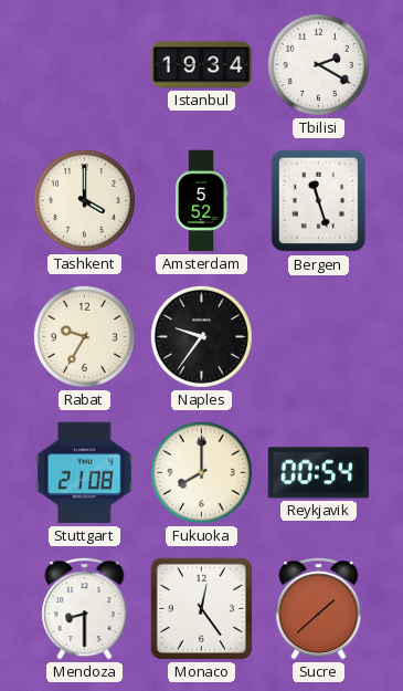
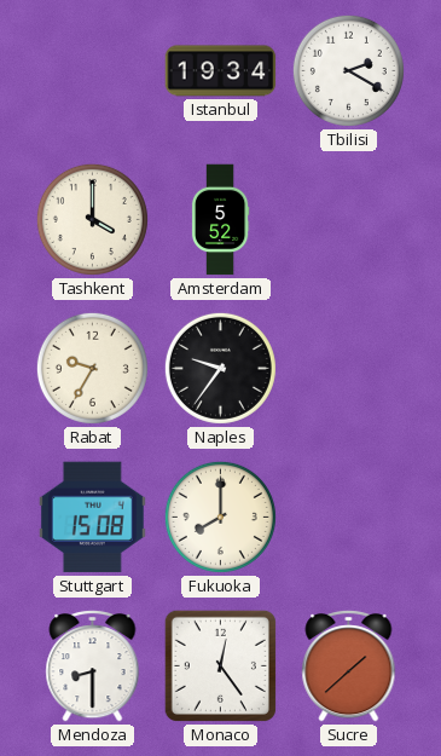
Bergen: 11:27 -> none (319, 201)
Stuttgart: 21:08 -> 15:08 (92, 518)
Reykjavik: 00:54 -> none (319, 473)
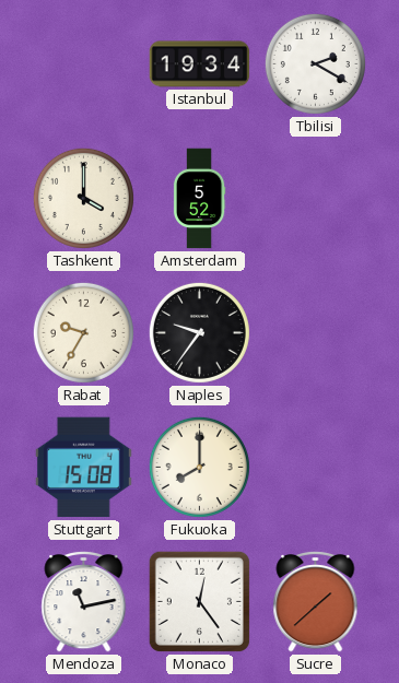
Mendoza: 8:30 -> 11:13 (84, 601)
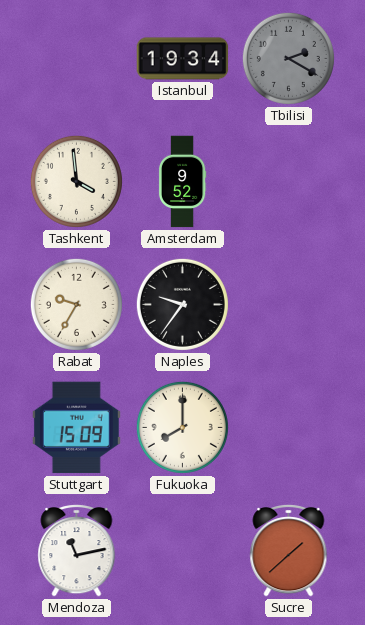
Tbilisi dial: white -> grey (288, 58)
Tashkent: 4:00 -> 3:59 (76, 181)
Amsterdam: 5:52 -> 9:52 (182, 182)
Stuttgart: 15:08 -> 15:09 (76, 428)
Monaco: 12:24 -> none (199, 601)
